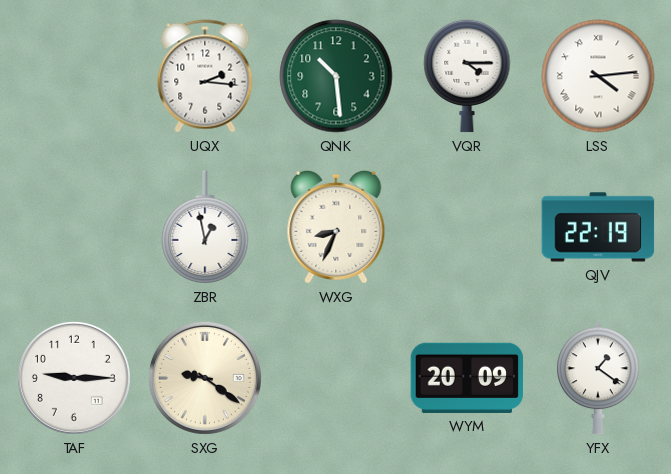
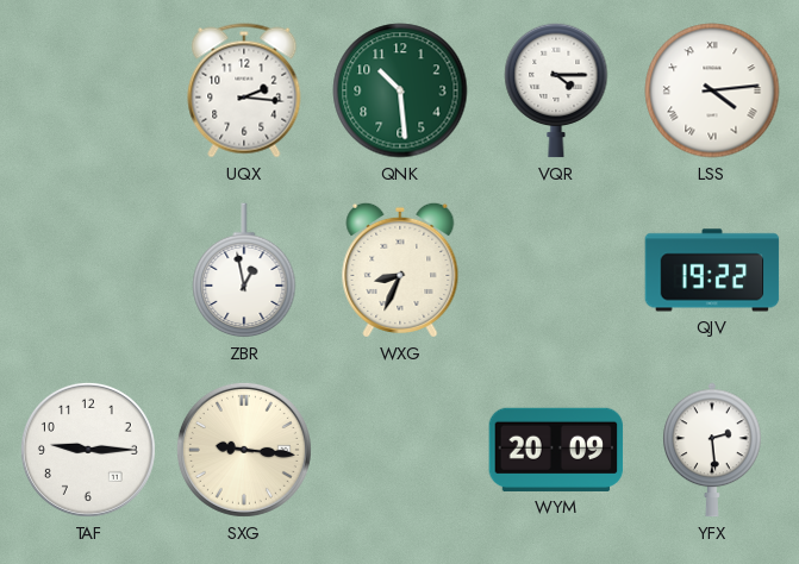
QJV: 22:19 -> 19:22 (712, 270)
SXG: 9:21 -> 9:16 (244, 450)
YFX: 1:21 -> 2:29 (713, 450)
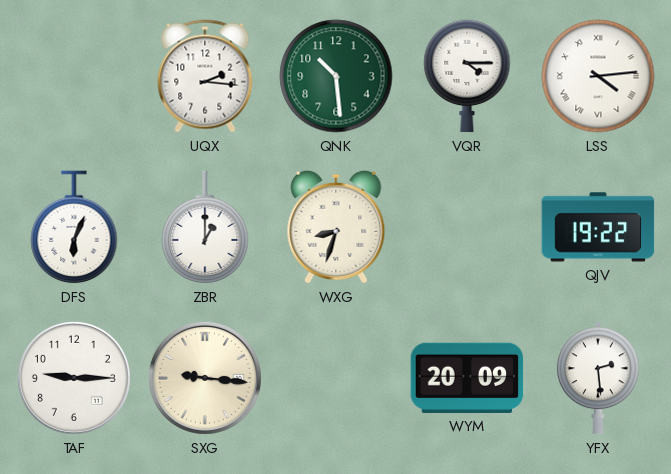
DFS: none -> 6:04 (74, 228)
ZBR: 12:58 -> 1:00 (205, 228)
WXG: 8:34 -> 8:33 (336, 227)
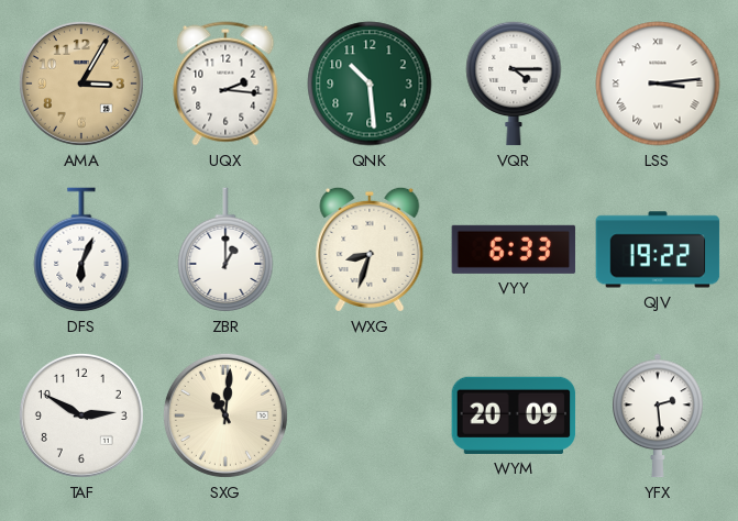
AMA: none -> 3:05 (81, 84)
LSS: 4:14 -> 3:14 (658, 84)
VYY: none -> 6:33 (514, 250)
TAF: 9:15 -> 2:50 (81, 415)
SXG: 9:16 -> 11:01 (225, 415)
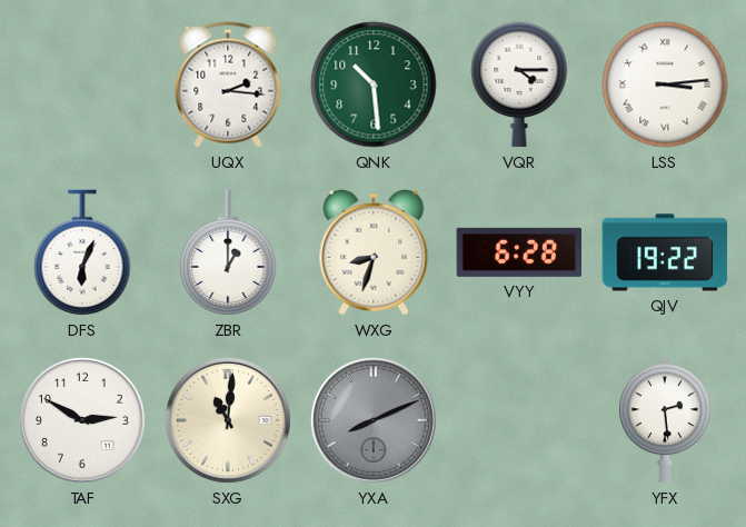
AMA: 3:05 -> none (81, 84)
VYY: 6:33 -> 6:28 (519, 252)
YXA: none -> 8:11 (374, 420)
WYM: 20:09 -> none (514, 415)
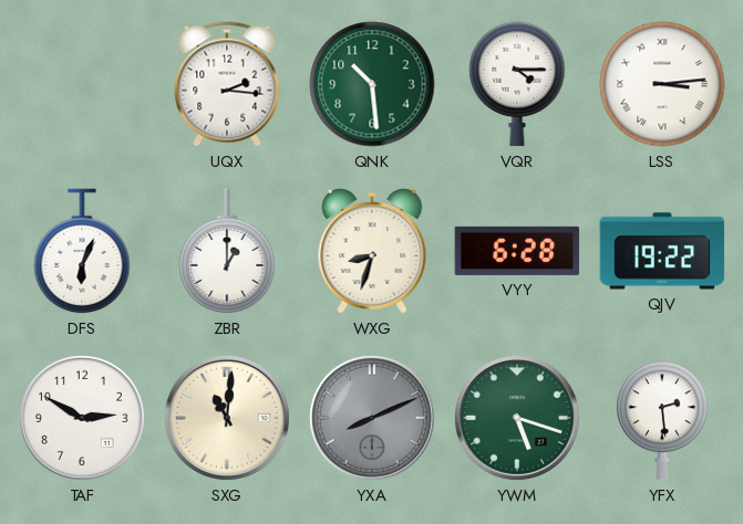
YWM: none -> 5:18 (517, 418)
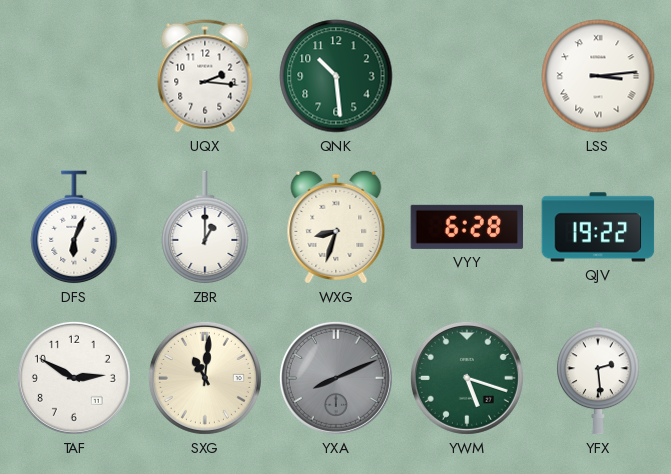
VQR: 4:15 -> none (517, 84)
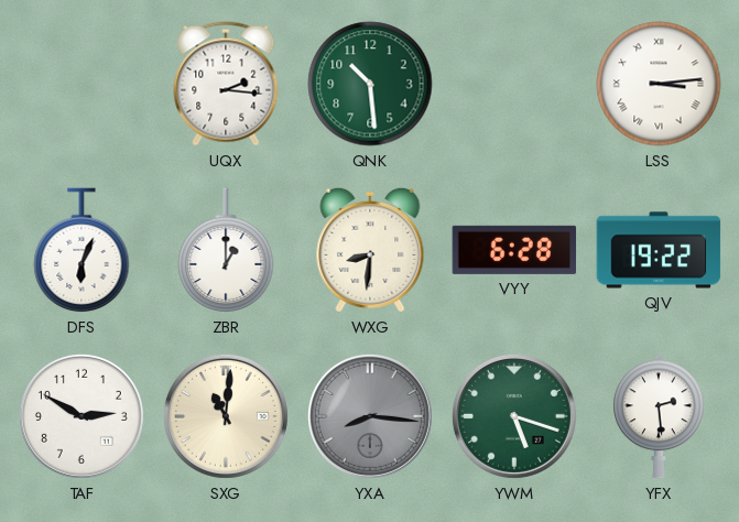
WXG: 8:33 -> 8:31 (370, 250)
YXA: 8:11 -> 8:16 (370, 416)
